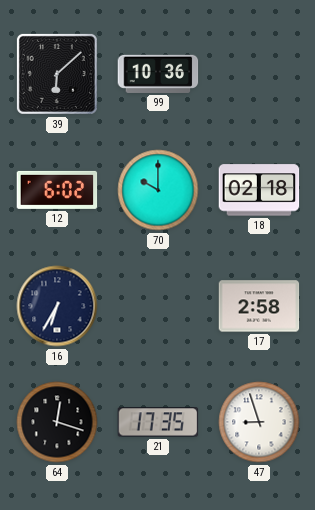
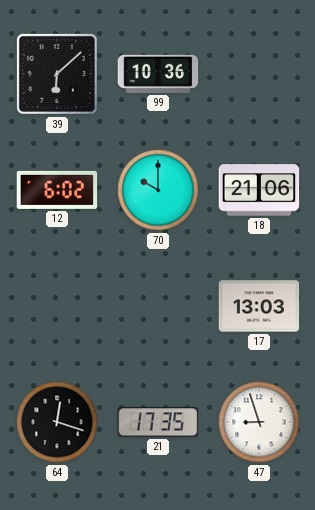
18: 02:18 -> 21:06 (259, 190)
16: 6:35 -> none (57, 306)
17: 2:58 -> 13:03 (259, 306)
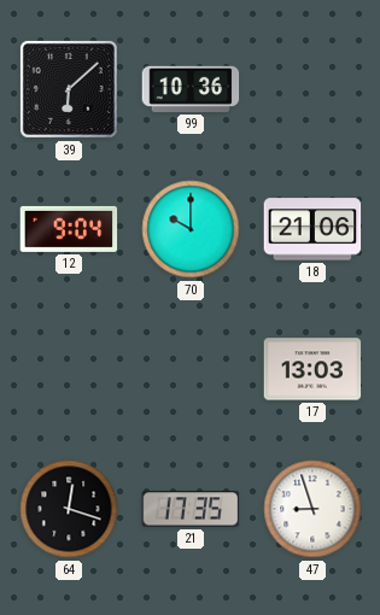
12: 6:02 -> 9:04 (69, 229)
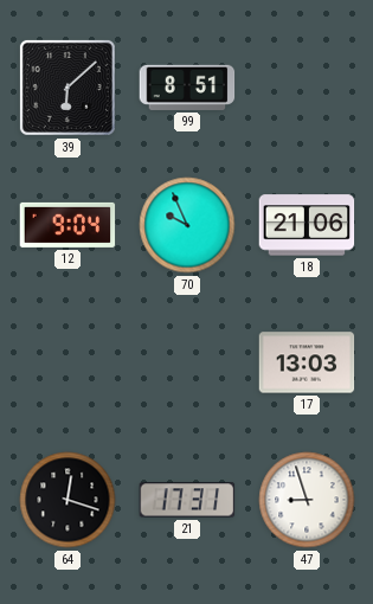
99: 10:36 -> 8:51 (187, 88)
70: 10:00 -> 9:56 (187, 225)
21: 17:35 -> 17:31 (187, 500)
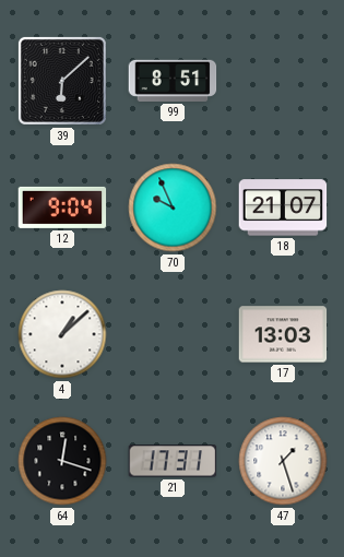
18: 21:06 -> 21:07 (283, 208)
4: none -> 1:08 (62, 334)
47: 8:57 -> 1:27 (283, 461)
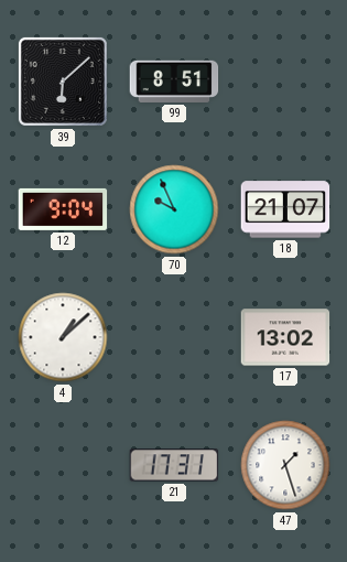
17: 13:03 -> 13:02 (285, 337)
64: 12:18 -> none (62, 461)
